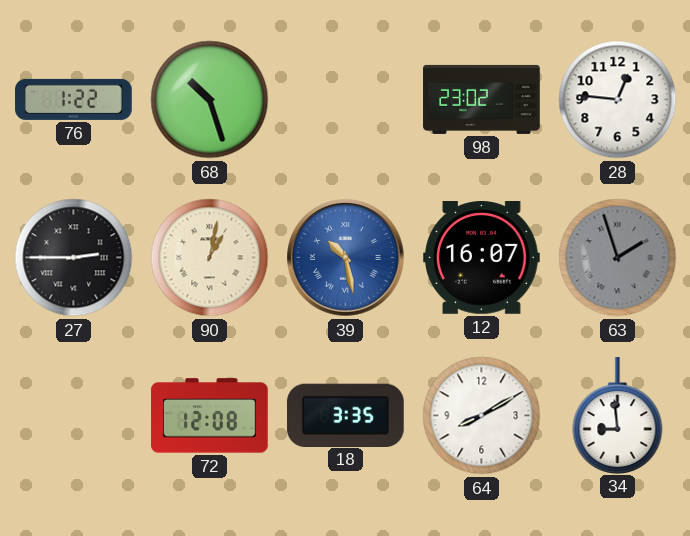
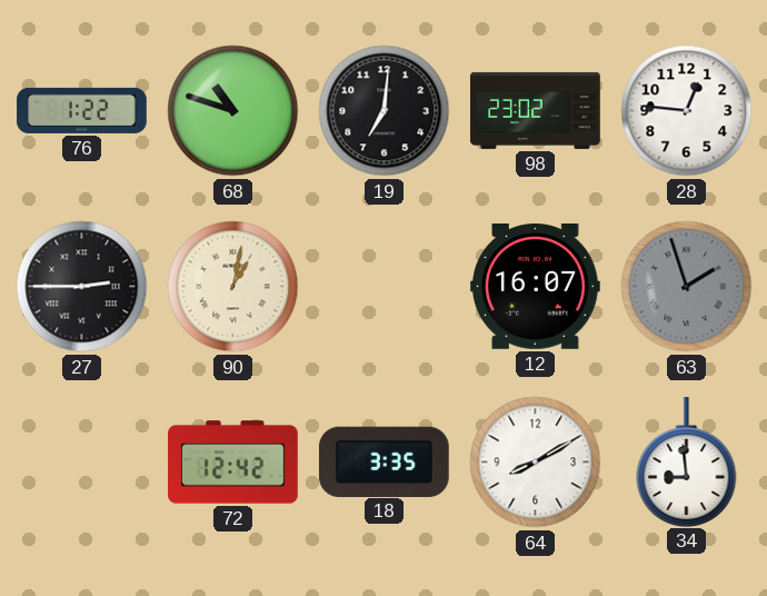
68: 10:27 -> 10:48 (233, 111)
19: none -> 7:01 (385, 111)
39: 10:28 -> none (346, 258)
72: 12:08 -> 12:42 (233, 463)
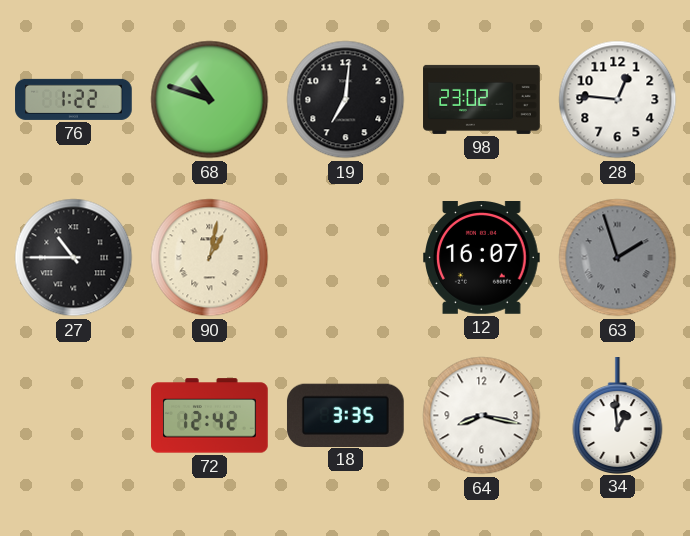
27: 2:45 -> 10:45 (74, 258)
64: 8:10 -> 8:17 (482, 416)
34: 8:59 -> 12:59 (618, 416)
